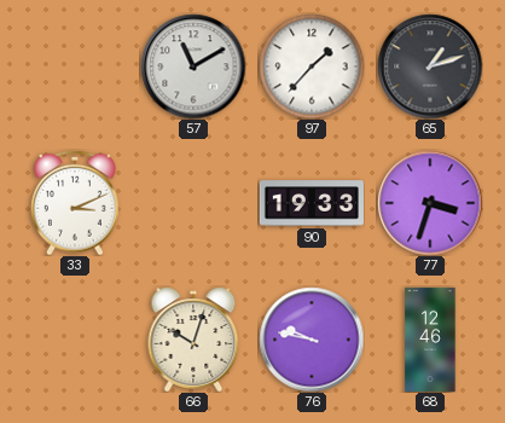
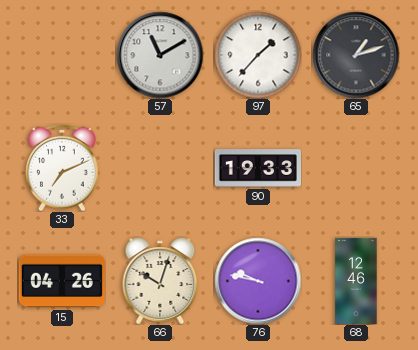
33: 3:11 -> 7:11 (63, 168)
77: 3:33 -> none (430, 203)
15: none -> 04:26 (62, 281)
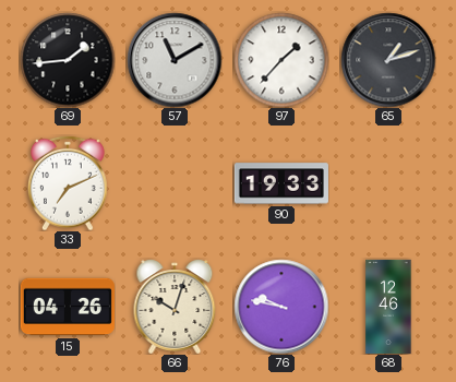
69: none -> 1:44 (68, 60)
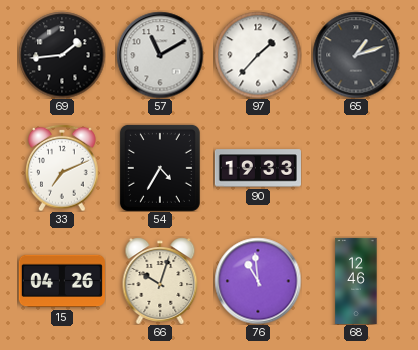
54: none -> 4:35 (160, 168)
76: 9:47 -> 10:59 (258, 281)
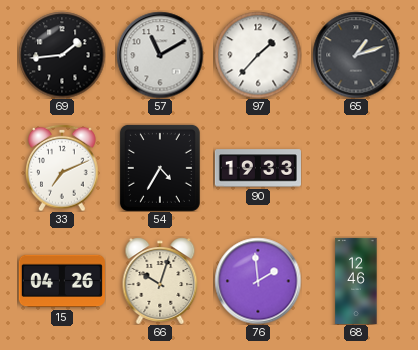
76: 10:59 -> 1:59 (258, 281)
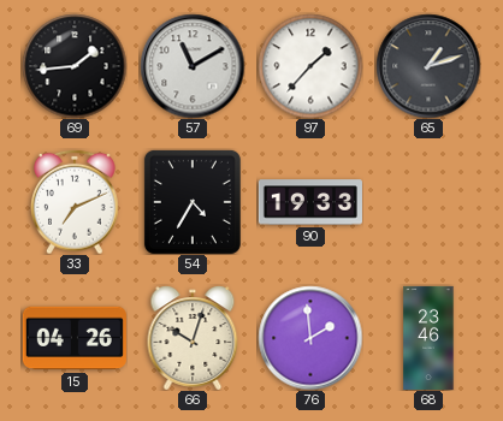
68: 12:46 -> 23:46 (428, 338)
